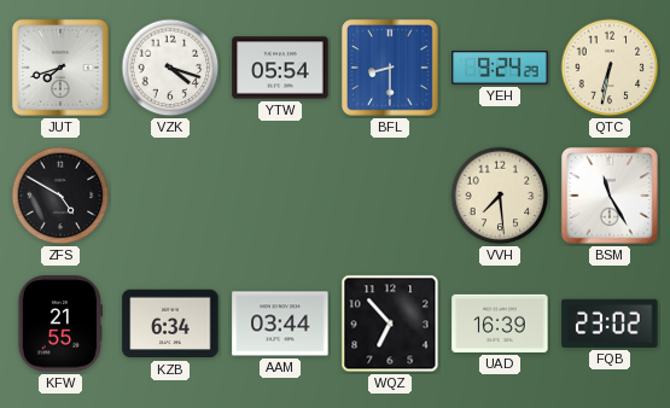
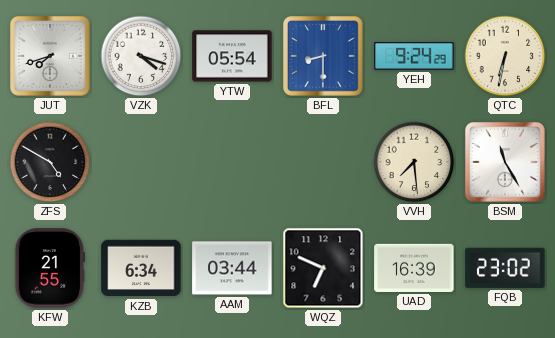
WQZ: 6:53 -> 6:49 (323, 268)
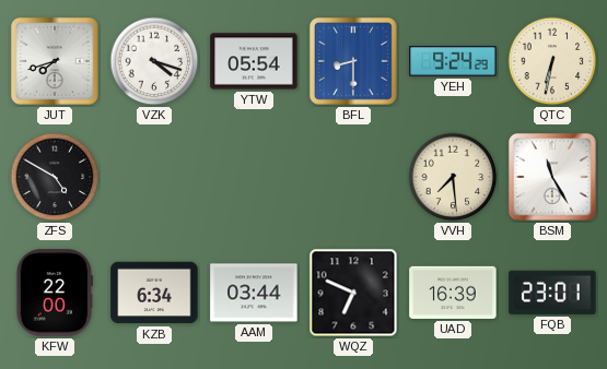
KFW: 21:55 -> 22:00 (55, 293)
FQB: 23:02 -> 23:01 (552, 293)
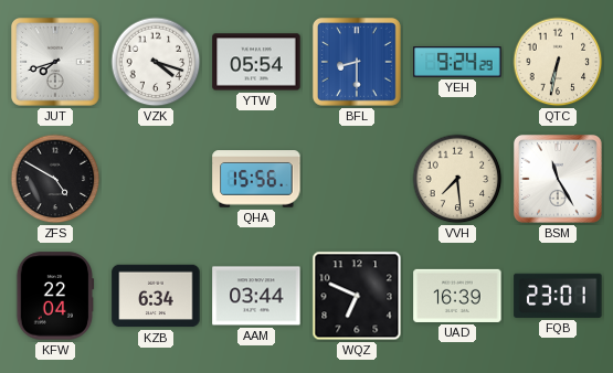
QHA: none -> 15:56 (256, 179)
KFW: 22:00 -> 22:04 (55, 296)
